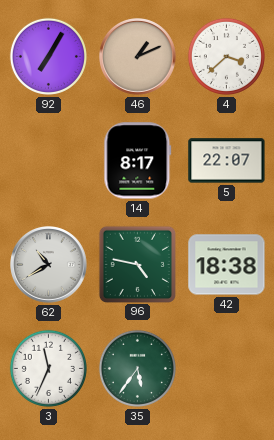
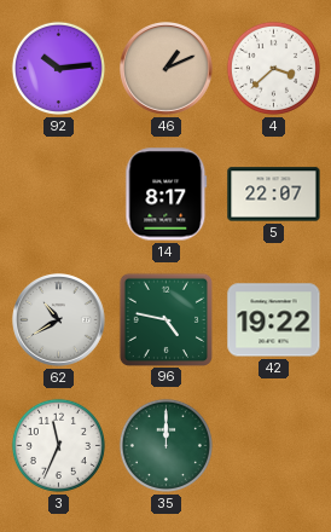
92: 7:05 -> 10:14 (58, 68)
42: 18:38 -> 19:22 (274, 320)
35: 5:36 -> 12:00 (165, 445)
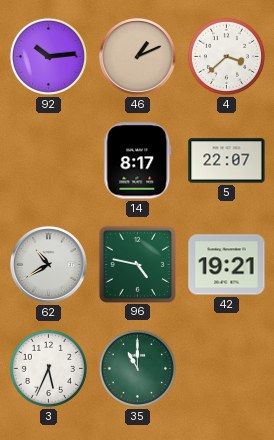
42: 19:22 -> 19:21 (227, 265)
3: 11:34 -> 5:34 (48, 368)
35: 12:00 -> 11:00 (137, 368)
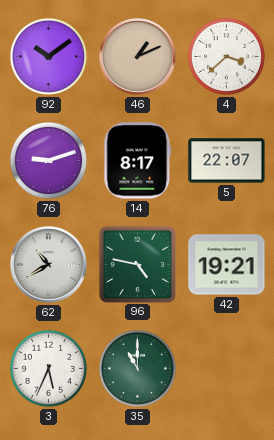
92: 10:14 -> 10:09 (48, 56)
76: none -> 9:12 (48, 160)
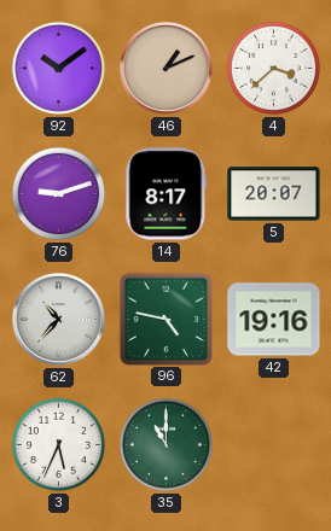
5: 22:07 -> 20:07 (274, 194)
62: 10:40 -> 10:37 (59, 320)
42: 19:21 -> 19:16 (274, 320)
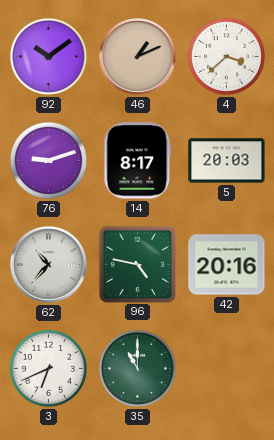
5: 20:07 -> 20:03 (227, 161)
42: 19:16 -> 20:16 (227, 265)
3: 5:34 -> 6:41 (48, 368)
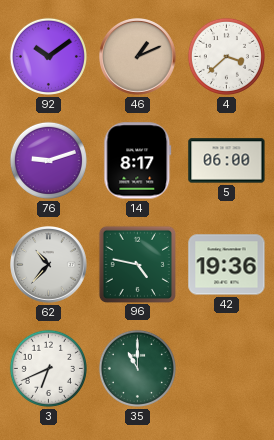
5: 20:03 -> 06:00 (227, 161)
42: 20:16 -> 19:36 (227, 265)
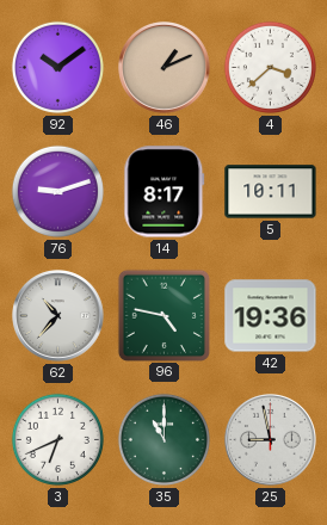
5: 06:00 -> 10:11 (271, 192)
25: none -> 8:58 (271, 440)
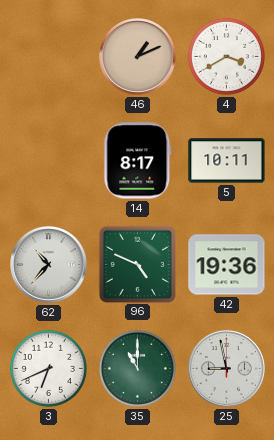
92: 10:09 -> none (57, 67)
4: 3:38 -> 3:40 (226, 56)
76: 9:12 -> none (57, 191)
96: 4:47 -> 4:49 (137, 264)
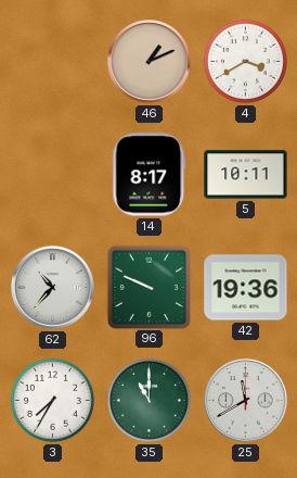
96: 4:49 -> 9:49 (148, 287)
3: 6:41 -> 7:35 (52, 400)
25: 8:58 -> 11:40 (246, 401)
